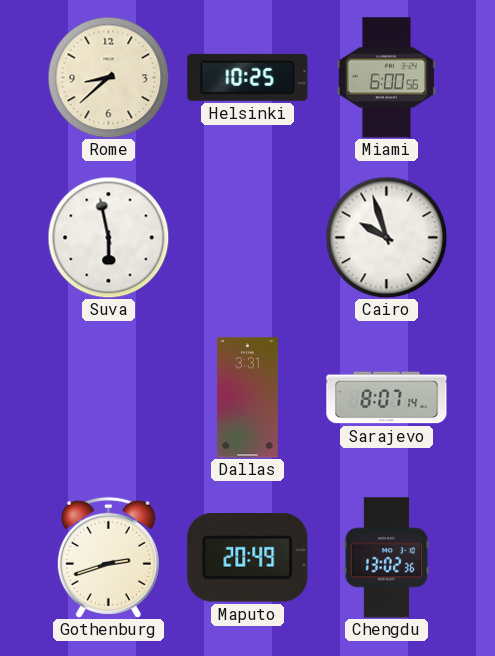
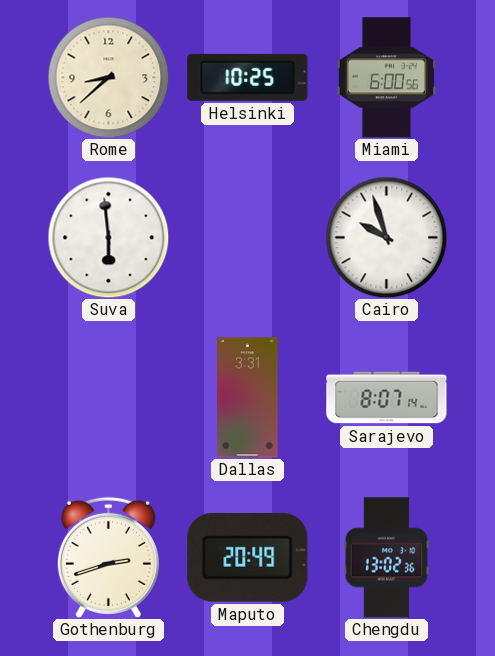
Suva: 5:58 -> 5:59 (108, 237)
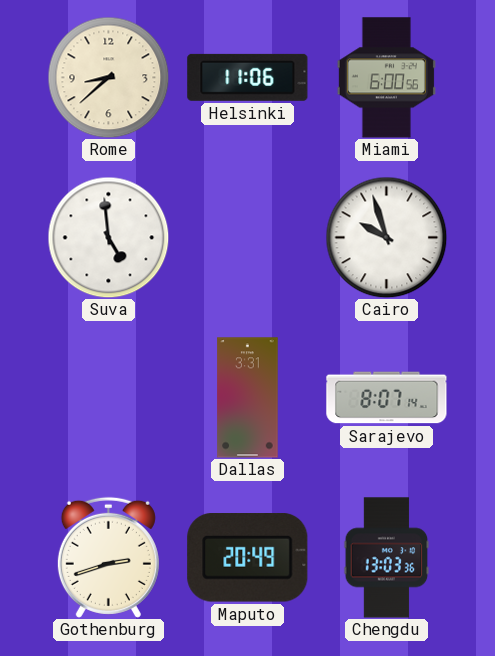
Helsinki: 10:25 -> 11:06 (248, 77)
Suva: 5:59 -> 4:59 (108, 237)
Chengdu: 13:02 -> 13:03 (387, 558)
